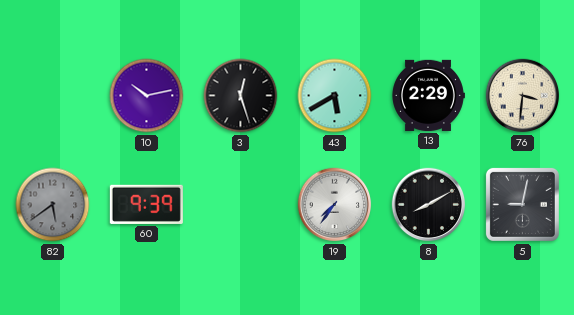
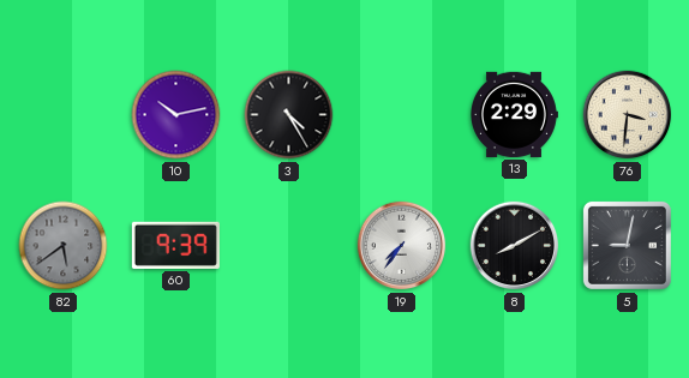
3: 12:27 -> 4:25 (289, 115)
43: 5:40 -> none (335, 96)
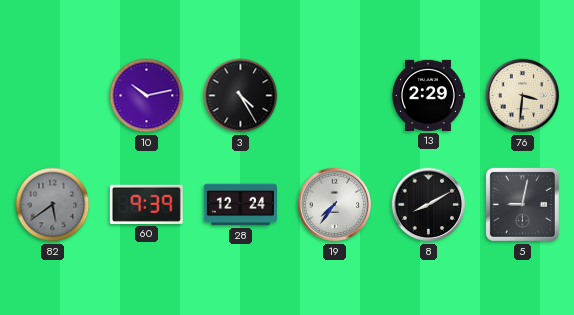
28: none -> 12:24 (240, 205)
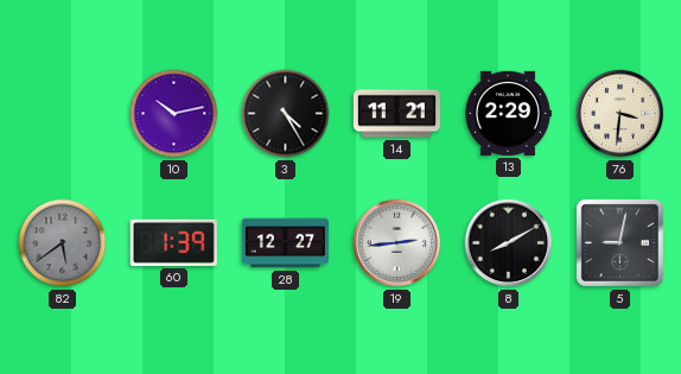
14: none -> 11:21 (396, 114)
60: 9:39 -> 1:39 (173, 242)
28: 12:24 -> 12:27 (285, 243)
19: 7:36 -> 2:44 (397, 243)
